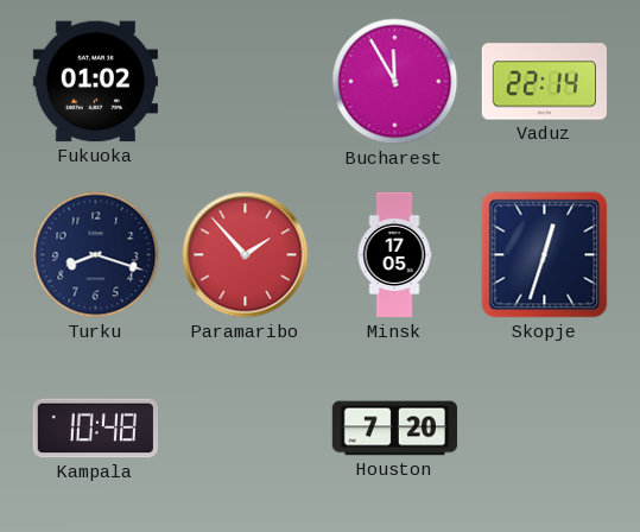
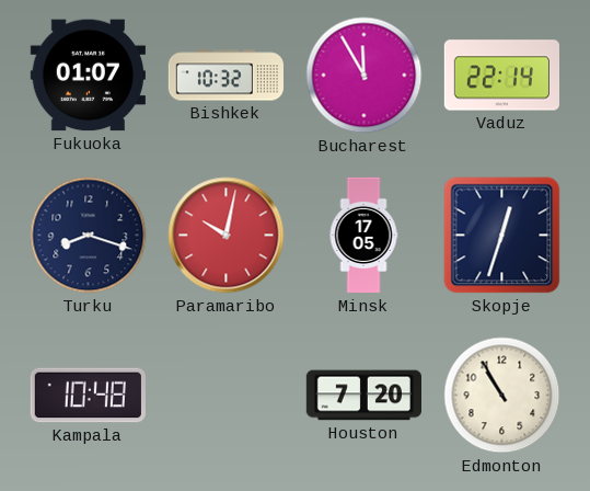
Fukuoka: 01:02 -> 01:07 (88, 76)
Bishkek: none -> 10:32 (225, 76)
Paramaribo: 1:53 -> 10:02 (227, 236)
Edmonton: none -> 10:55 (502, 396)
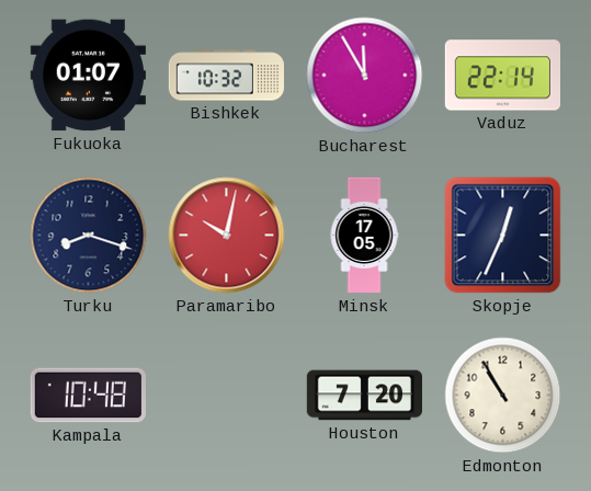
Skopje: 12:33 -> 12:34 (503, 236)
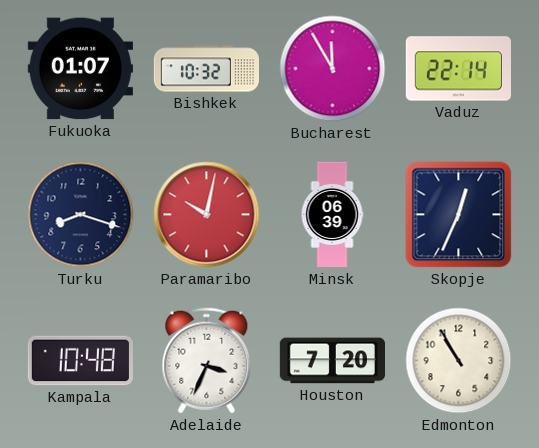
Minsk: 17:05 -> 06:39 (332, 215)
Adelaide: none -> 3:34 (207, 361)
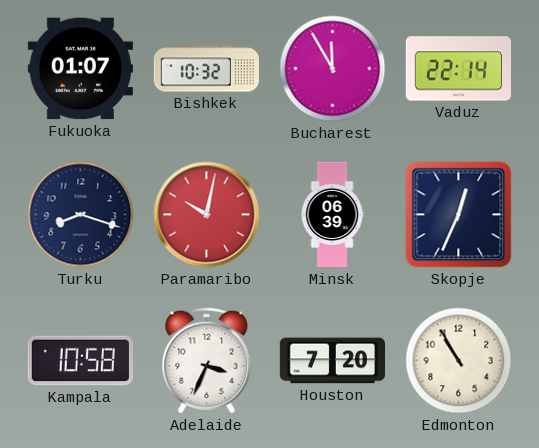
Kampala: 10:48 -> 10:58 (80, 361)
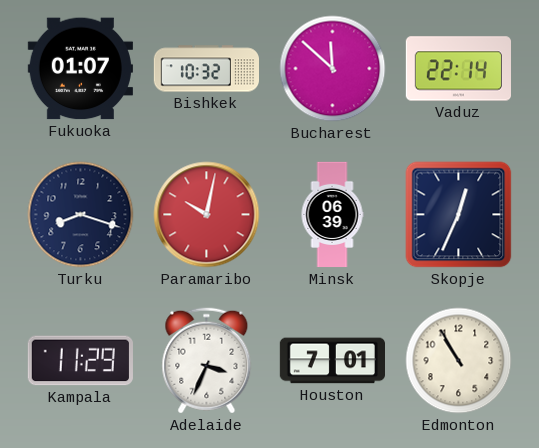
Bucharest: 11:55 -> 11:52 (333, 69)
Kampala: 10:58 -> 11:29 (80, 361)
Houston: 7:20 -> 7:01 (332, 361)
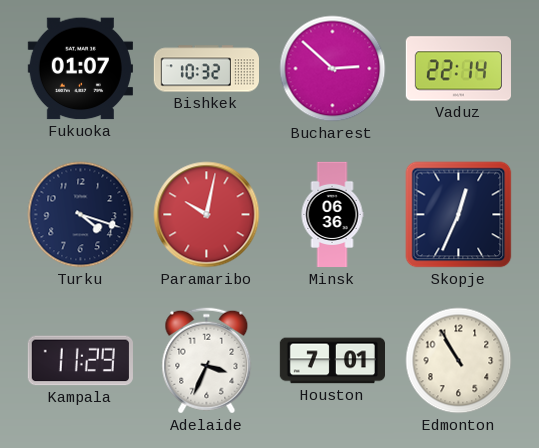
Bucharest: 11:52 -> 2:52 (333, 69)
Turku: 8:18 -> 4:18 (81, 215)
Minsk: 06:39 -> 06:36 (332, 215)
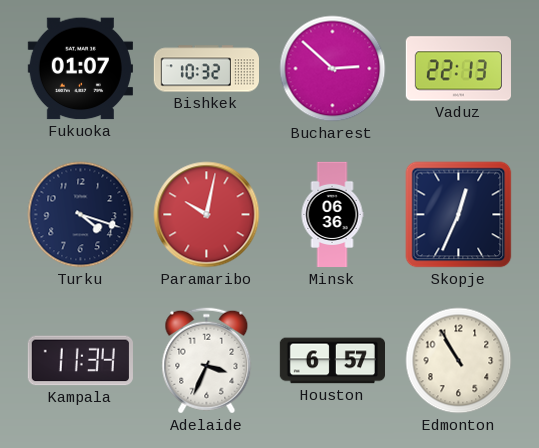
Vaduz: 22:14 -> 22:13 (458, 69)
Kampala: 11:29 -> 11:34 (80, 361)
Houston: 7:01 -> 6:57 (332, 361)
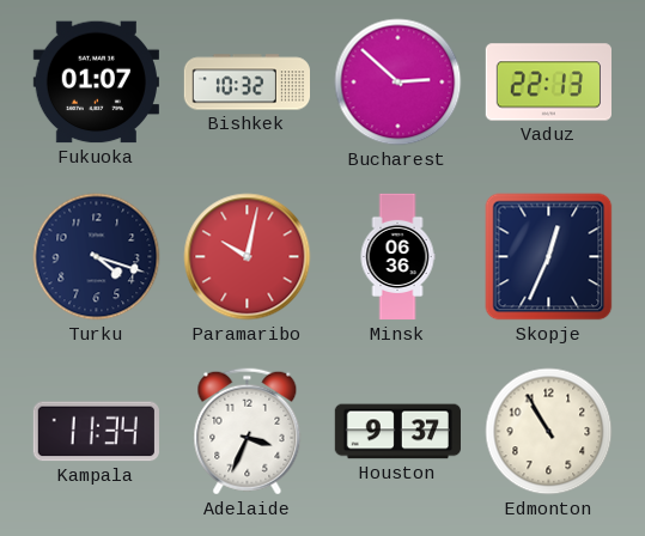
Houston: 6:57 -> 9:37 (397, 432)
